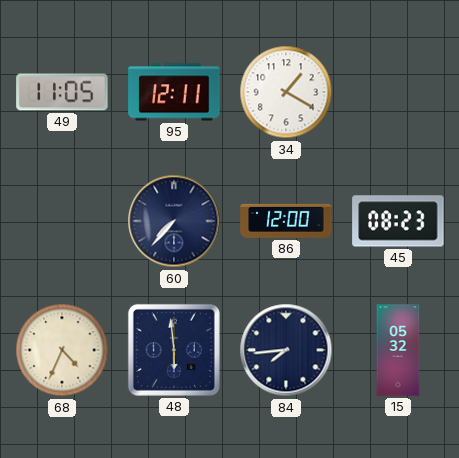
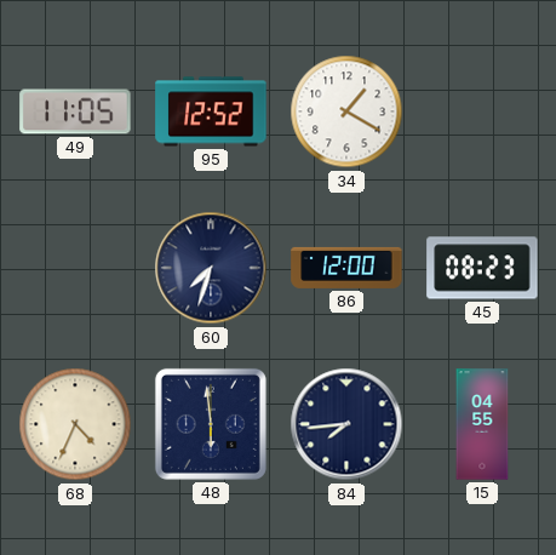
95: 12:11 -> 12:52 (211, 111)
60: 7:37 -> 7:33 (211, 268)
15: 05:32 -> 04:55 (482, 424)
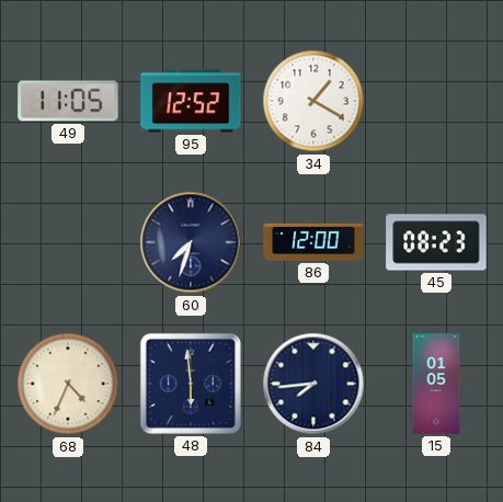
15: 04:55 -> 01:05 (436, 384)
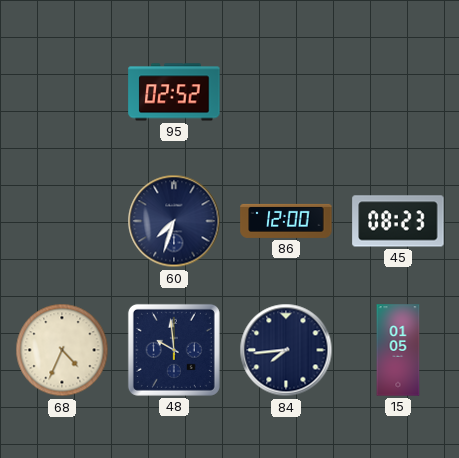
49: 11:05 -> none (68, 101)
95: 12:52 -> 02:52 (174, 92)
34: 1:20 -> none (313, 101)
48: 5:59 -> 9:59 (174, 350)
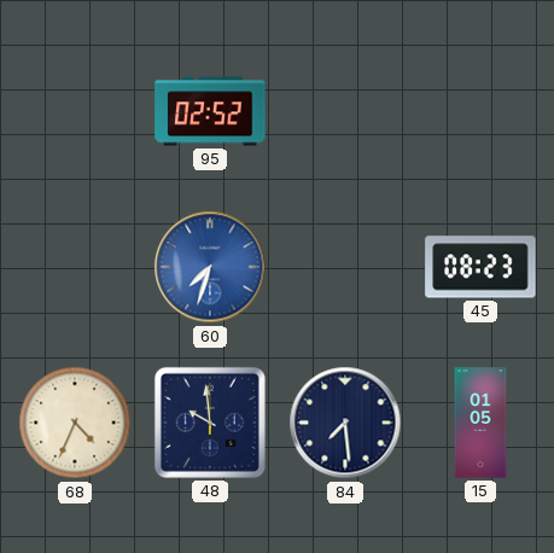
60 dial: navy -> blue (210, 267)
86: 12:00 -> none (286, 221)
84: 7:44 -> 7:29 (345, 423)
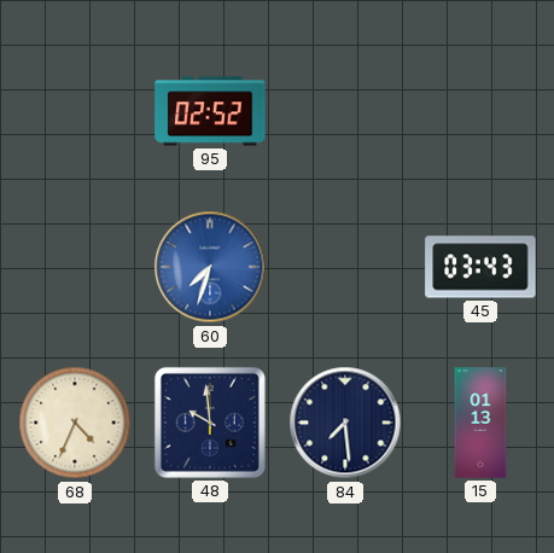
45: 08:23 -> 03:43 (480, 267)
15: 01:05 -> 01:13 (480, 423)
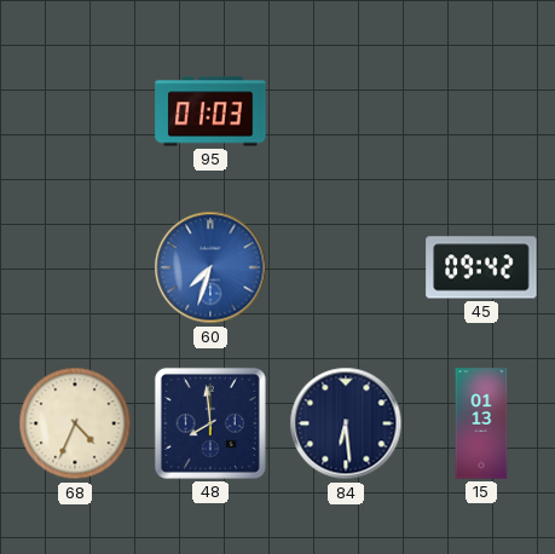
95: 02:52 -> 01:03 (210, 111)
45: 03:43 -> 09:42 (481, 267)
48: 9:59 -> 7:59 (210, 423)
84: 7:29 -> 6:29 (346, 423)
